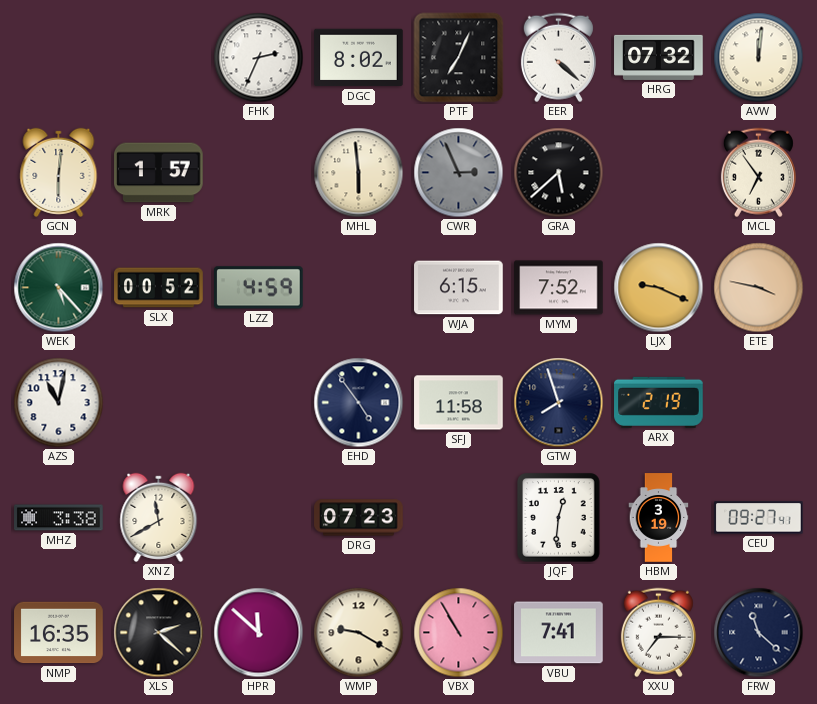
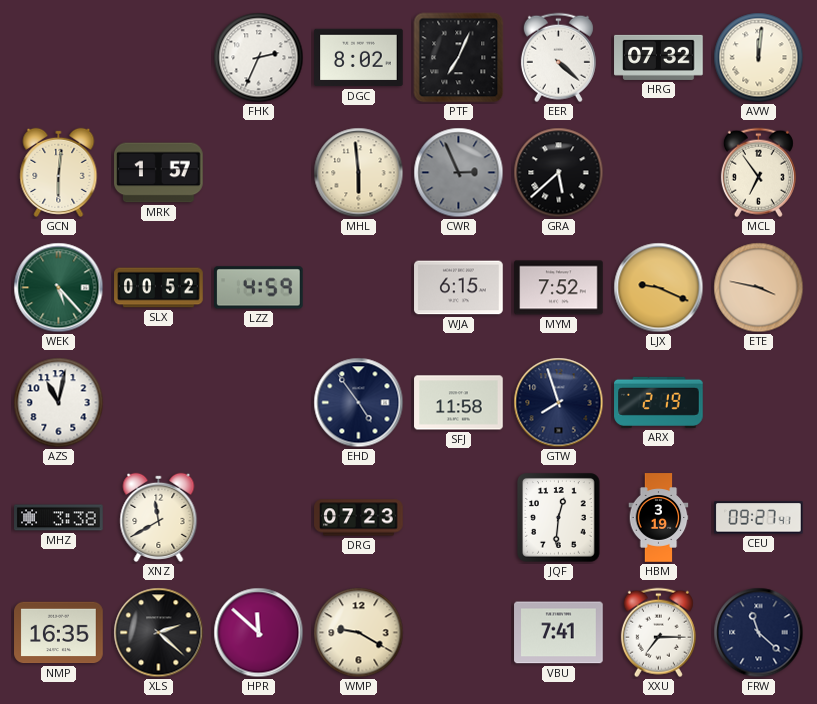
VBX: 10:55 -> none (459, 633)
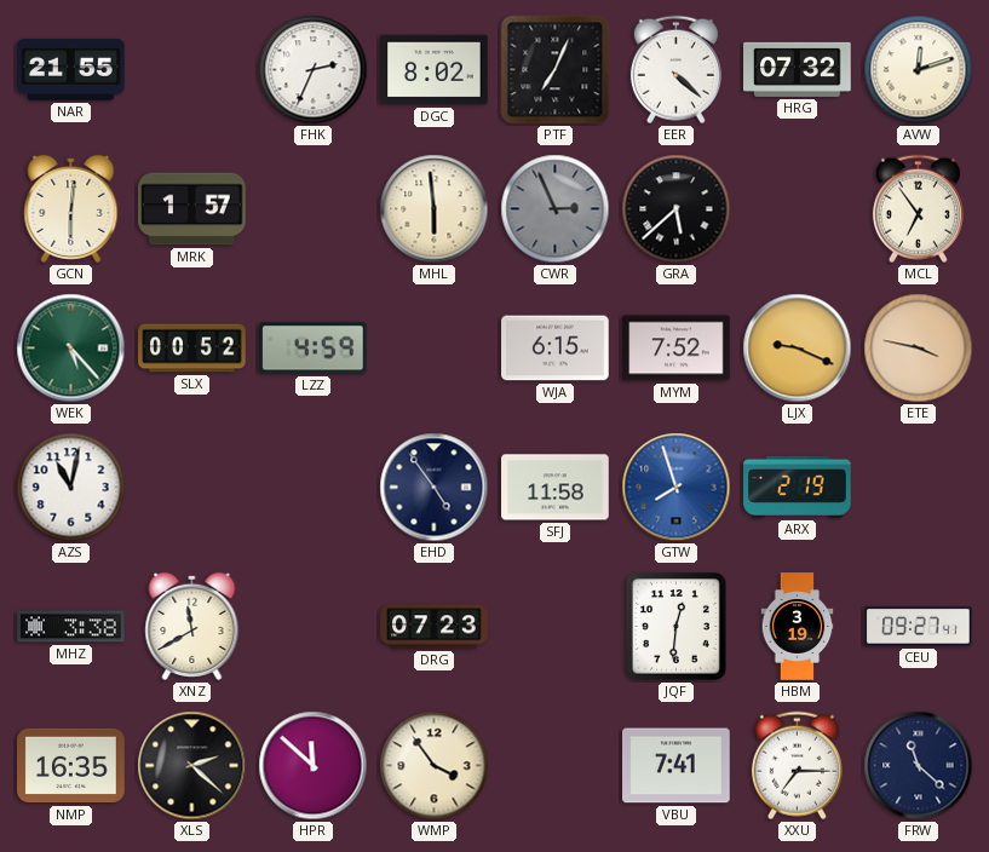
NAR: none -> 21:55 (71, 69)
AVW: 12:01 -> 12:12 (919, 70)
GTW dial: navy -> blue (677, 488)
WMP: 9:20 -> 3:54 (435, 766)
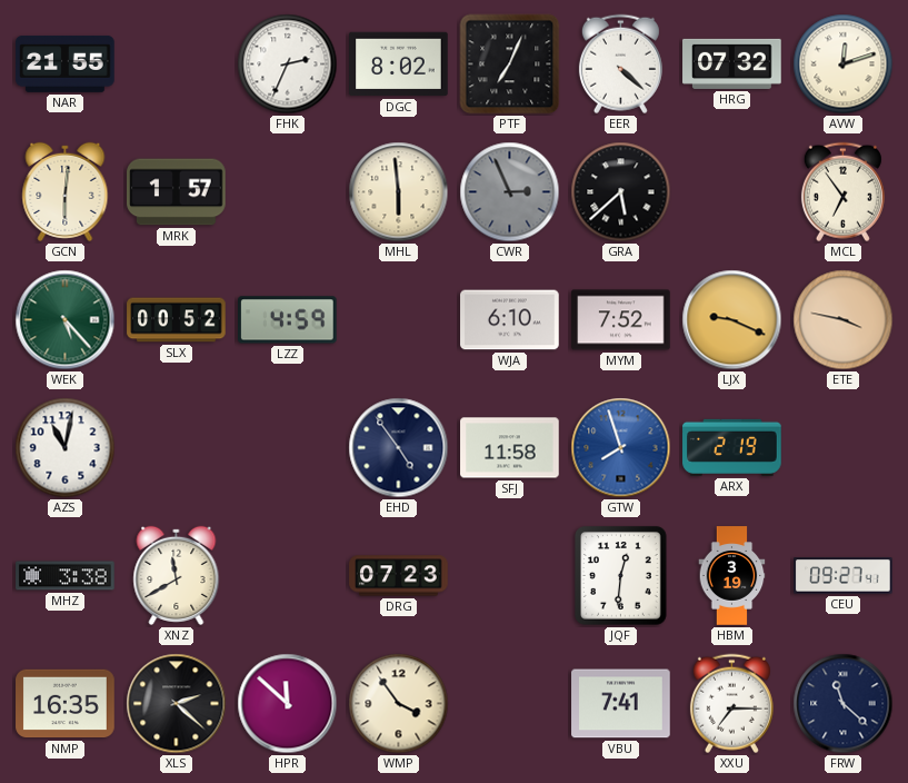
WJA: 6:15 -> 6:10 (510, 320)
